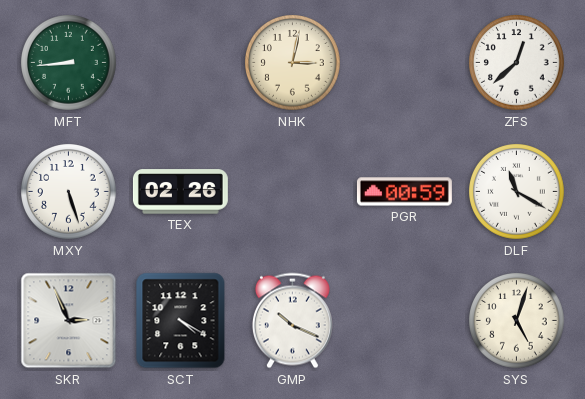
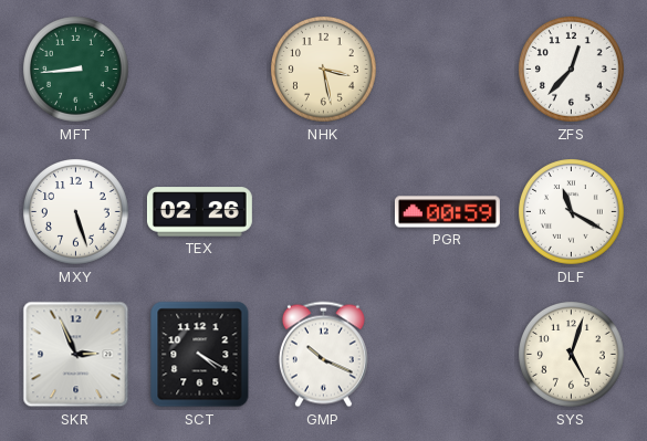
NHK: 3:02 -> 3:28 (324, 70)
ZFS: 12:38 -> 12:37 (572, 70)
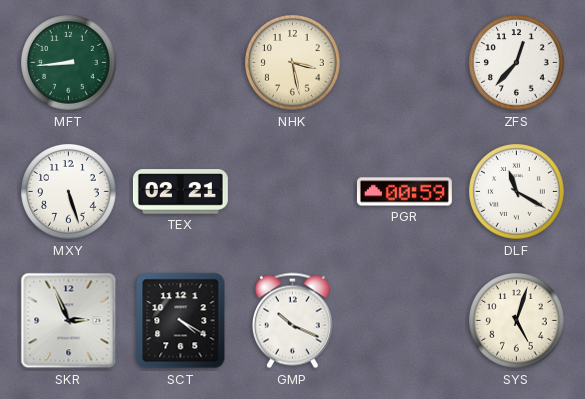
TEX: 02:26 -> 02:21 (180, 192)
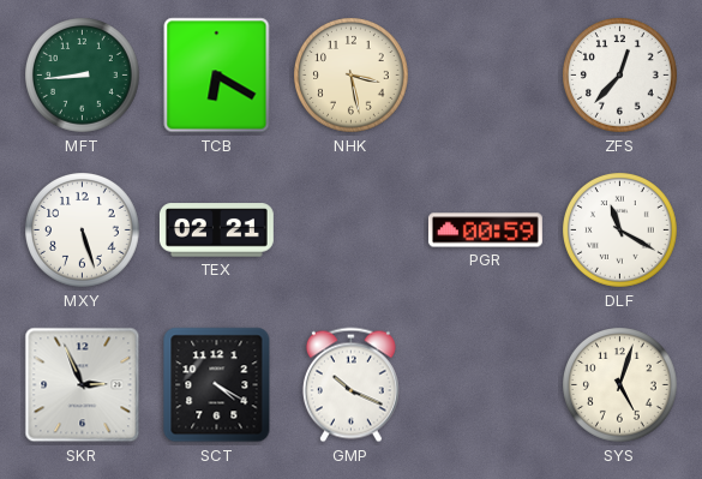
TCB: none -> 6:20 (217, 76)
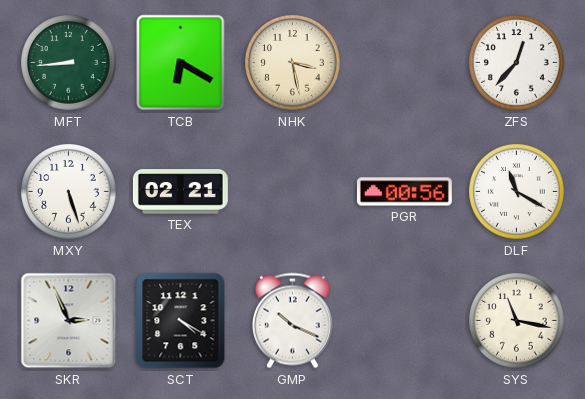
PGR: 00:59 -> 00:56 (404, 192)
SYS: 5:03 -> 11:17 (517, 321)
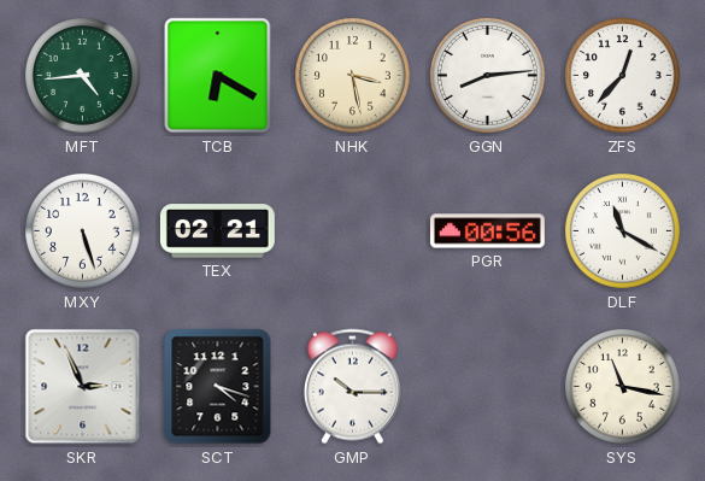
MFT: 8:44 -> 4:44 (83, 76)
GGN: none -> 8:14 (488, 76)
SCT: 4:20 -> 4:18 (218, 387)
GMP: 10:19 -> 10:15 (352, 387)
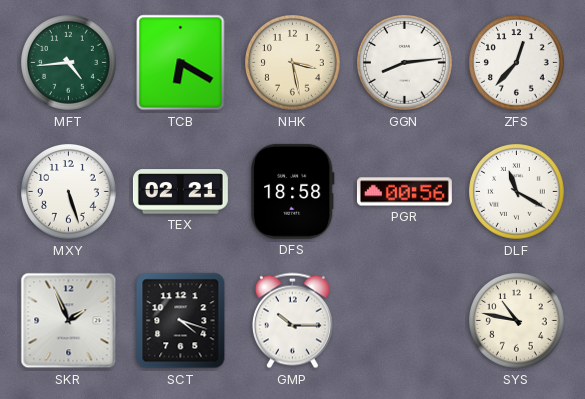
DFS: none -> 18:58 (292, 191)
SKR: 2:56 -> 1:56 (69, 321)
SYS: 11:17 -> 10:47 (517, 321)
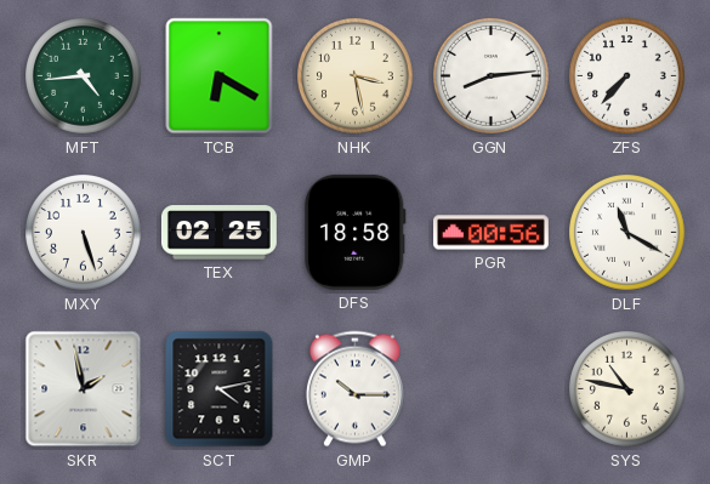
ZFS: 12:37 -> 7:37 (627, 76)
TEX: 02:21 -> 02:25 (218, 233)
SKR: 1:56 -> 1:58 (84, 389)
SCT: 4:18 -> 4:13 (220, 389)
